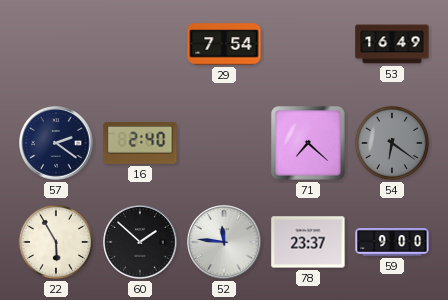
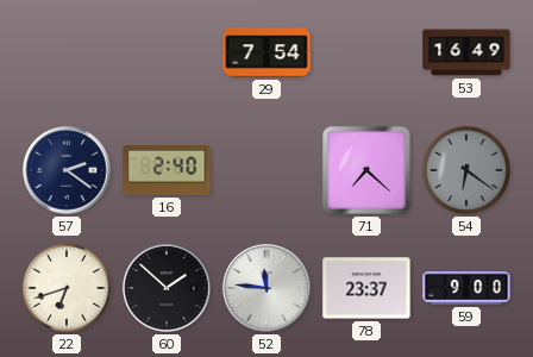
22: 5:55 -> 6:42 (67, 288)
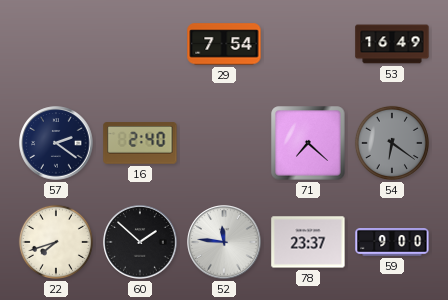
22: 6:42 -> 7:42 (56, 242)
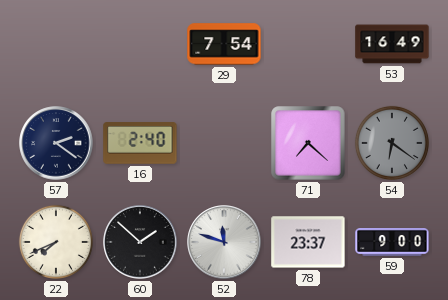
22: 7:42 -> 7:41 (56, 242)
52: 11:46 -> 11:48 (224, 242)
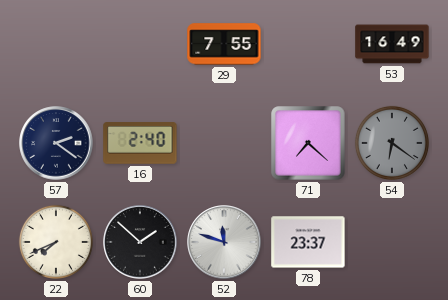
29: 7:54 -> 7:55 (224, 44)
59: 9:00 -> none (392, 243)
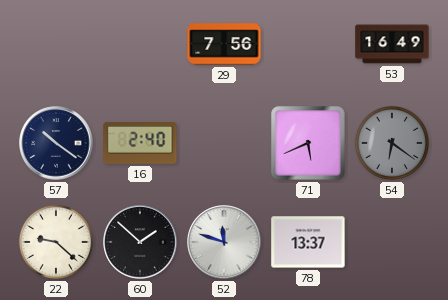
29: 7:55 -> 7:56 (224, 44)
57: 2:21 -> 10:21 (56, 143)
71: 7:22 -> 5:41 (308, 143)
22: 7:41 -> 9:22 (56, 242)
78: 23:37 -> 13:37 (308, 242)
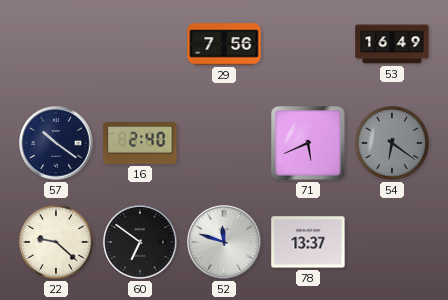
60: 1:52 -> 6:51 (140, 242)
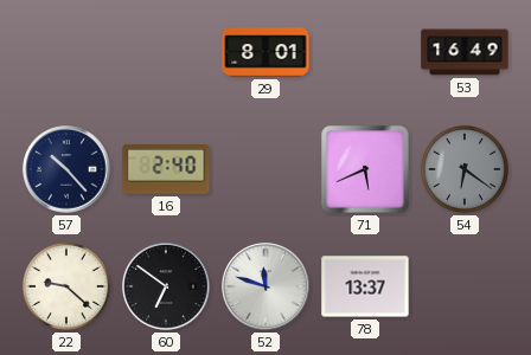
29: 7:56 -> 8:01 (265, 52)
57: 10:21 -> 10:23 (66, 169)
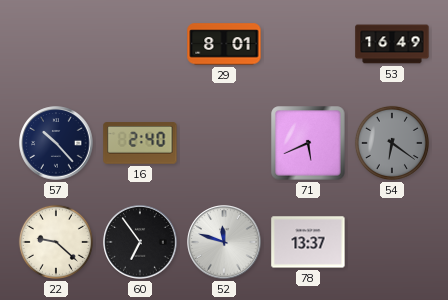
60: 6:51 -> 6:54 (140, 242)
